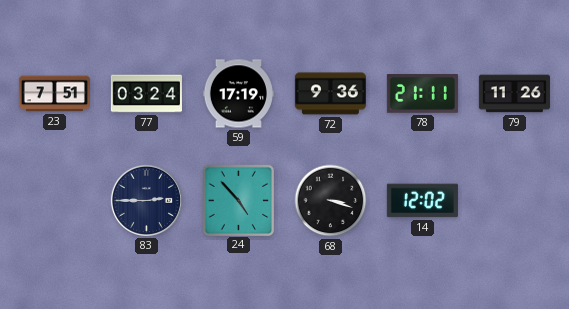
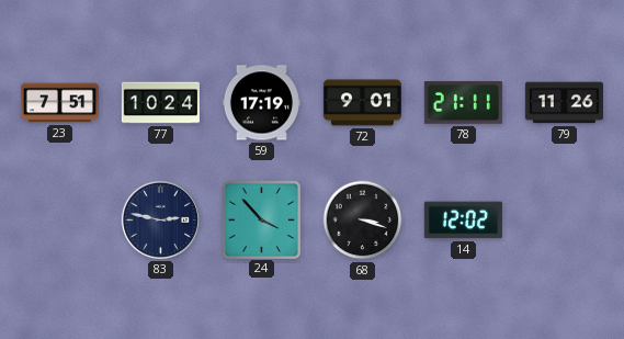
77: 03:24 -> 10:24 (160, 103)
72: 9:36 -> 9:01 (362, 103)
83: 2:45 -> 2:47 (160, 219)
24: 4:53 -> 3:53 (261, 219)
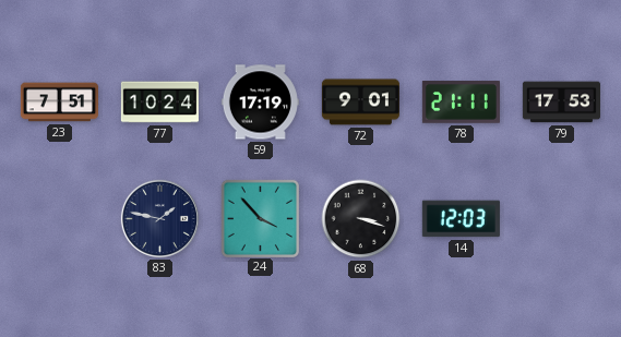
79: 11:26 -> 17:53 (561, 103)
83: 2:47 -> 1:47 (159, 218)
14: 12:02 -> 12:03 (461, 219)
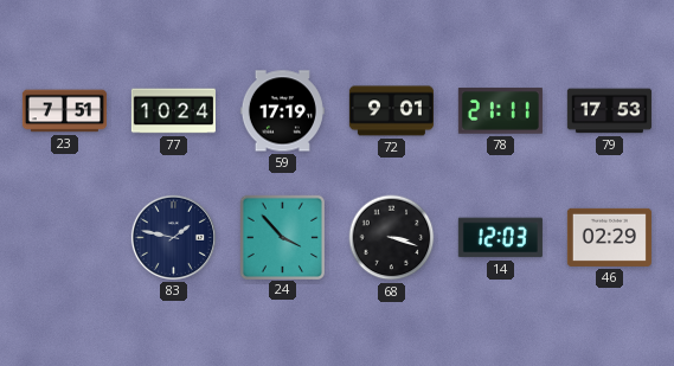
46: none -> 02:29 (609, 237)
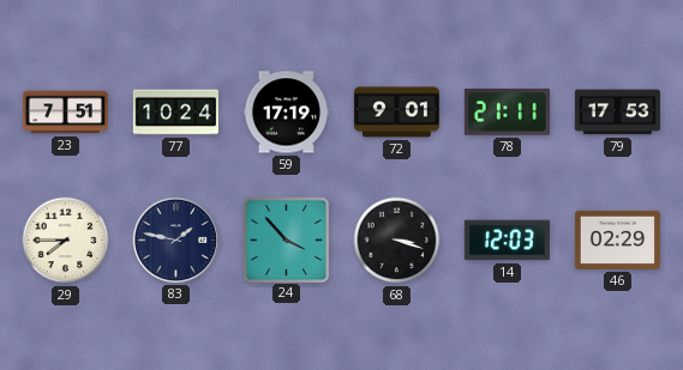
29: none -> 7:45 (66, 241)
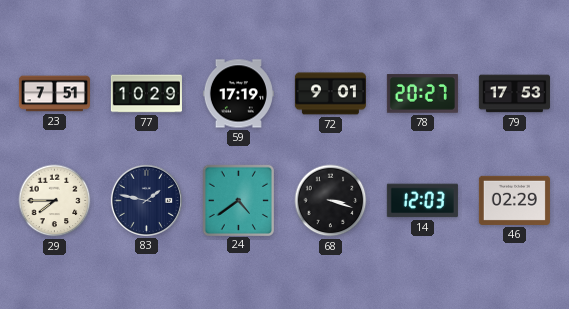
77: 10:24 -> 10:29 (146, 94)
78: 21:11 -> 20:27 (422, 94)
24: 3:53 -> 4:39 (238, 200)
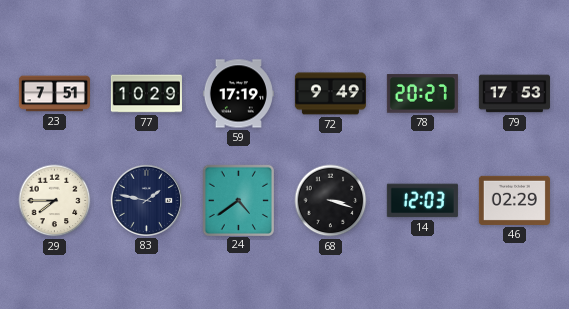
72: 9:01 -> 9:49 (330, 94)
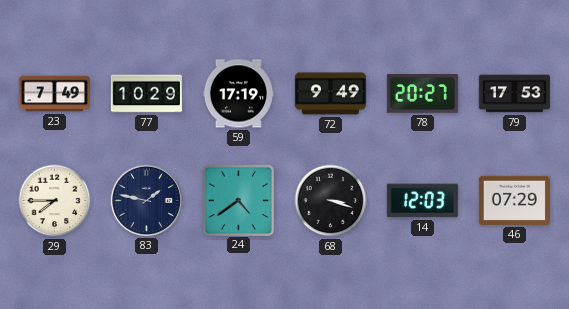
23: 7:51 -> 7:49 (54, 94)
46: 02:29 -> 07:29 (514, 200)
